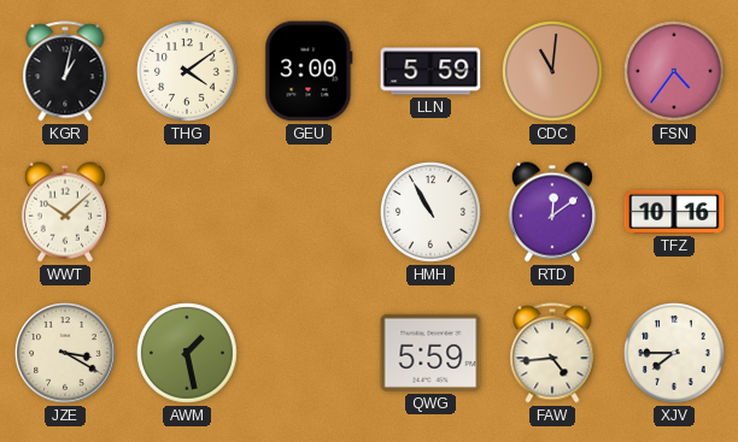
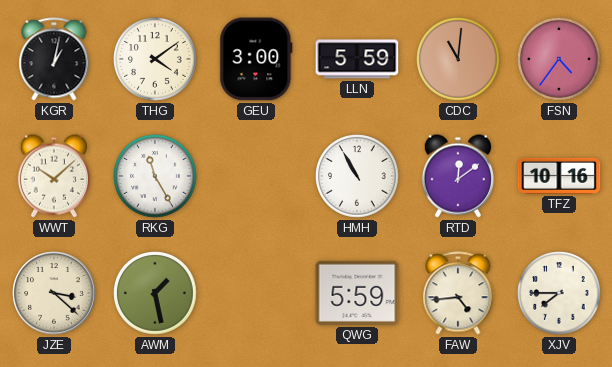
RKG: none -> 11:25 (155, 176)
JZE: 3:20 -> 3:22 (54, 293)
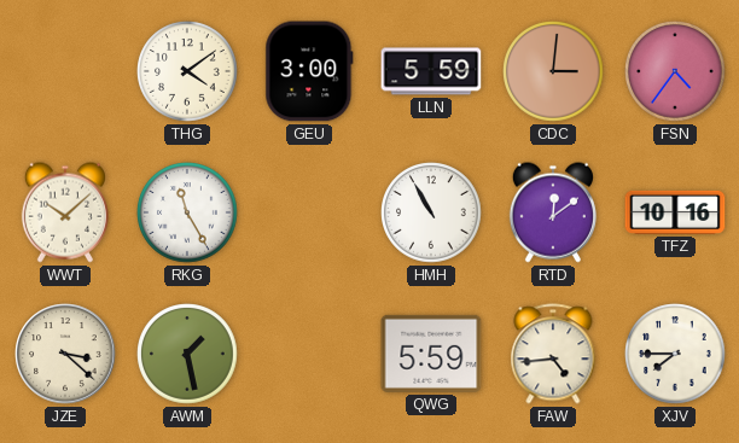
KGR: 1:02 -> none (54, 59)
CDC: 11:01 -> 3:01 (553, 71)
